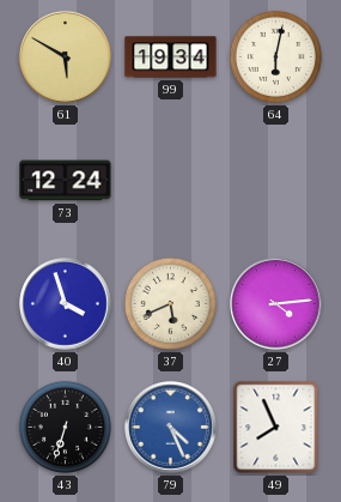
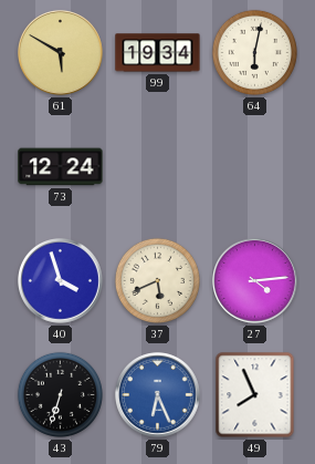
79: 4:26 -> 6:26 (158, 395)
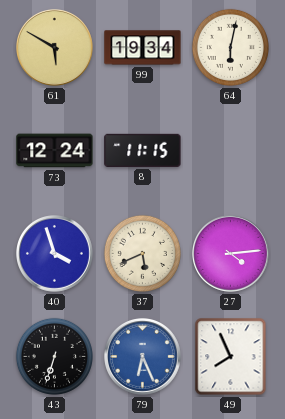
8: none -> 11:15 (143, 150)
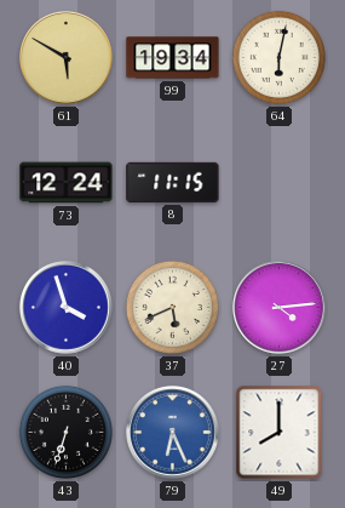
49: 7:56 -> 8:00 (280, 433)
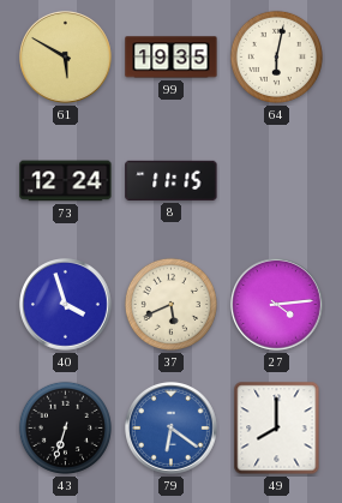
99: 19:34 -> 19:35 (172, 58)
79: 6:26 -> 6:21 (172, 429)
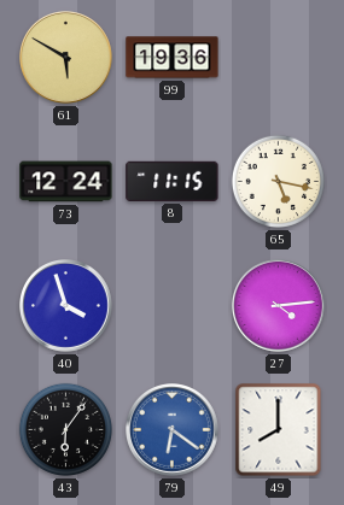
99: 19:35 -> 19:36 (173, 58)
64: 6:02 -> none (276, 56)
65: none -> 5:17 (278, 181)
37: 5:41 -> none (170, 304)
43: 6:33 -> 6:06 (65, 429)
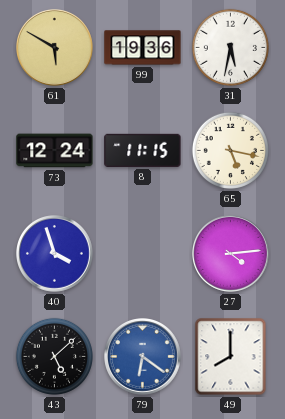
31: none -> 5:32 (230, 47)
43: 6:06 -> 5:08 (54, 356)
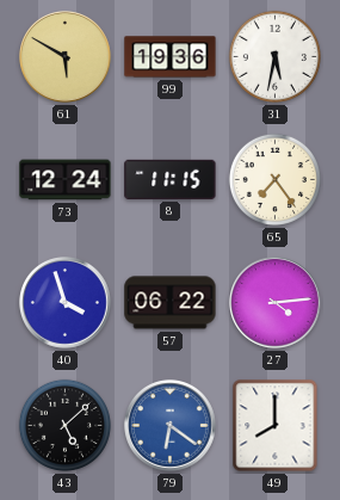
65: 5:17 -> 7:24 (274, 179)
57: none -> 06:22 (171, 303)
